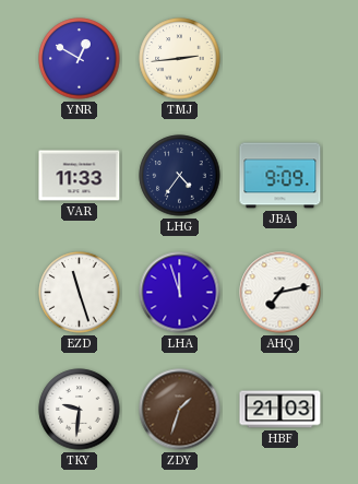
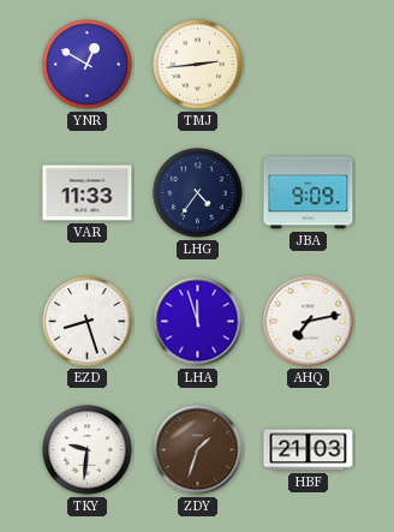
EZD: 11:27 -> 8:27 (88, 322)
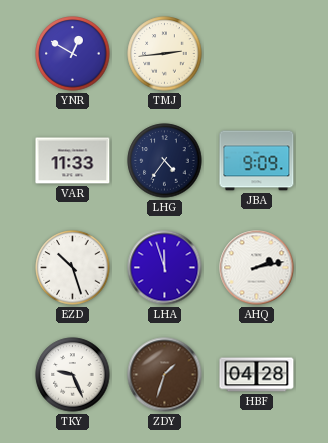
EZD: 8:27 -> 10:27 (73, 268)
AHQ: 7:13 -> 2:13 (257, 268)
TKY: 9:31 -> 9:26 (73, 375)
HBF: 21:03 -> 04:28 (257, 375)
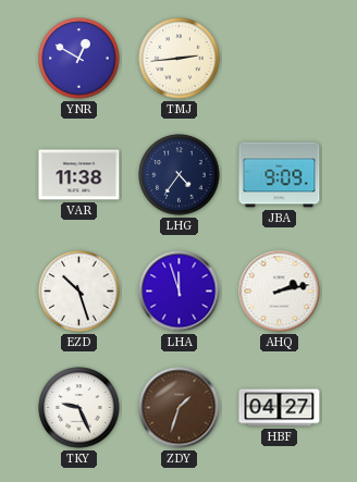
VAR: 11:33 -> 11:38 (79, 175)
HBF: 04:28 -> 04:27 (280, 408)
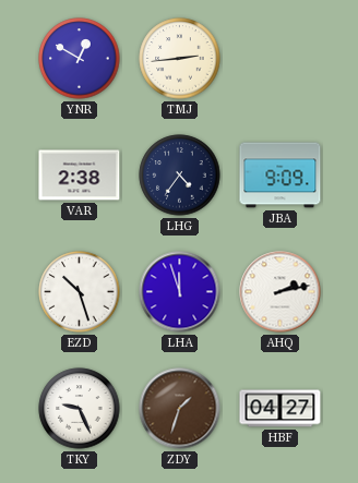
VAR: 11:38 -> 2:38 (80, 176)
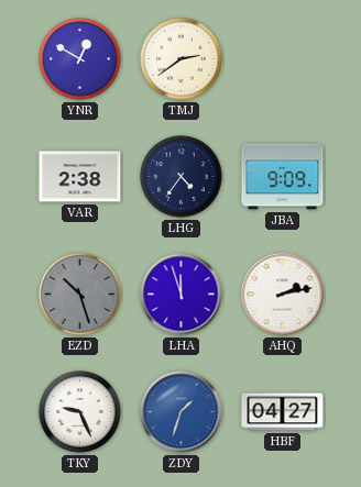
TMJ: 2:44 -> 2:39 (182, 59)
EZD dial: white -> grey (80, 295)
ZDY dial: brown -> blue (182, 412)
